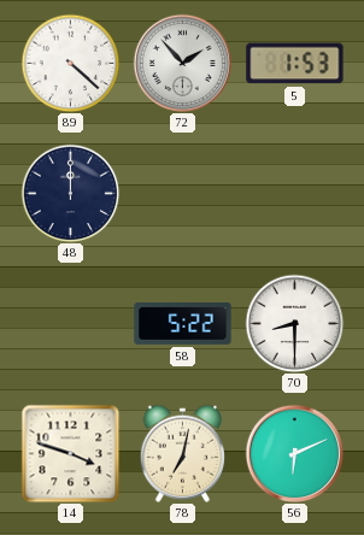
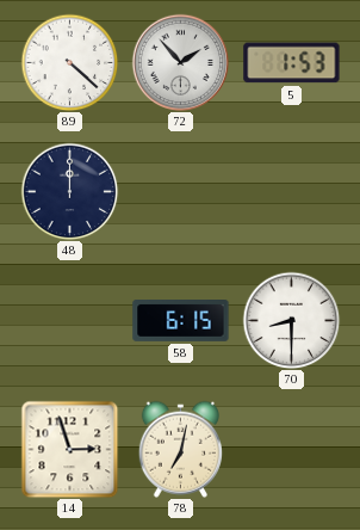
58: 5:22 -> 6:15 (181, 321)
14: 3:48 -> 2:57 (69, 449)
56: 6:11 -> none (294, 453)
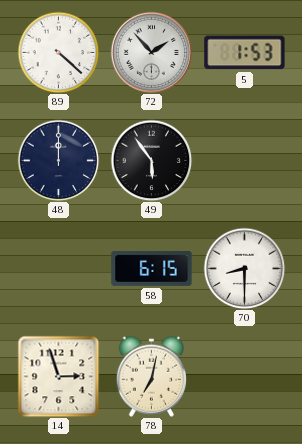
49: none -> 5:54 (151, 160)
